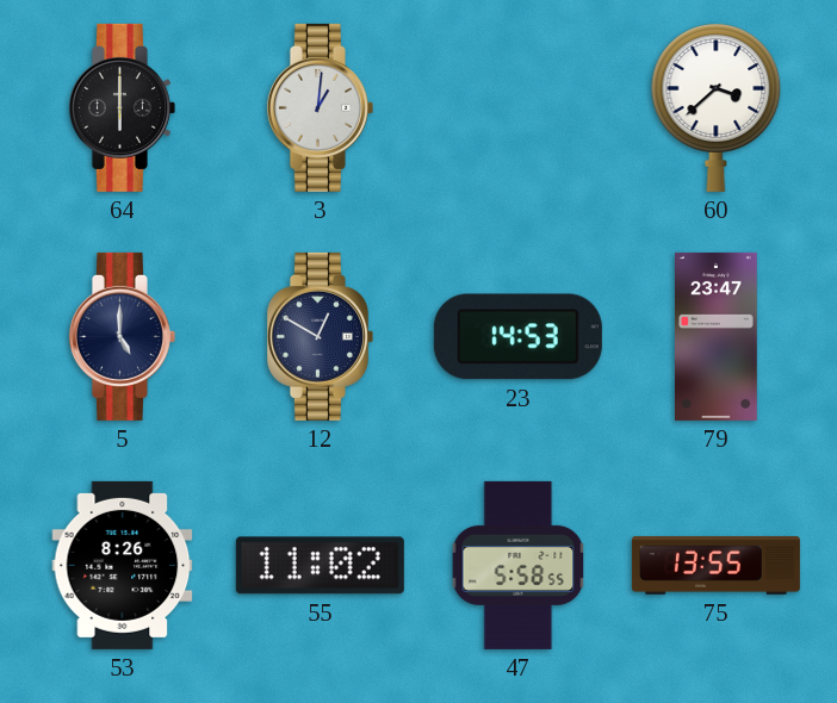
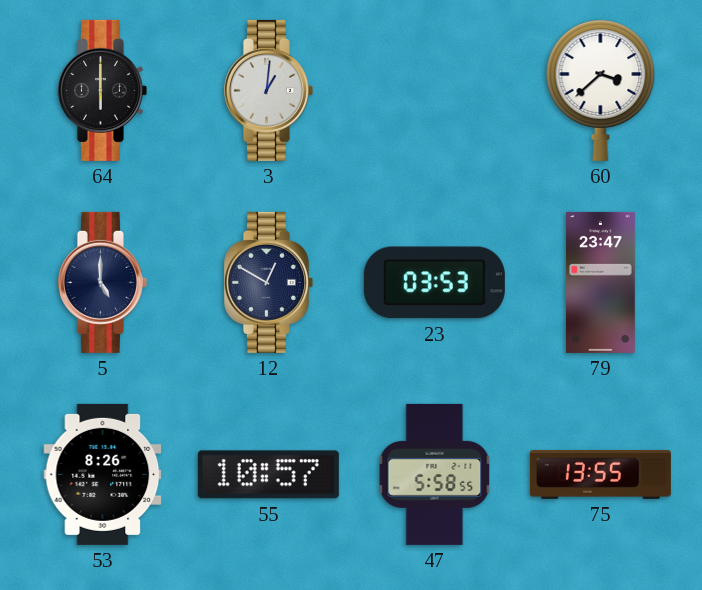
23: 14:53 -> 03:53 (434, 283)
55: 11:02 -> 10:57 (268, 475)
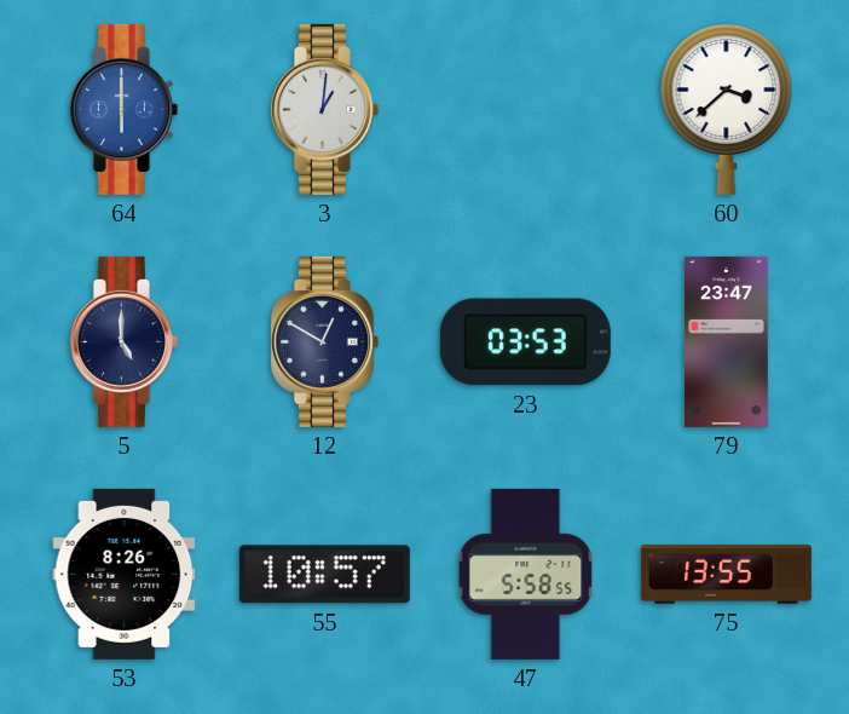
64 dial: black -> blue (123, 109)
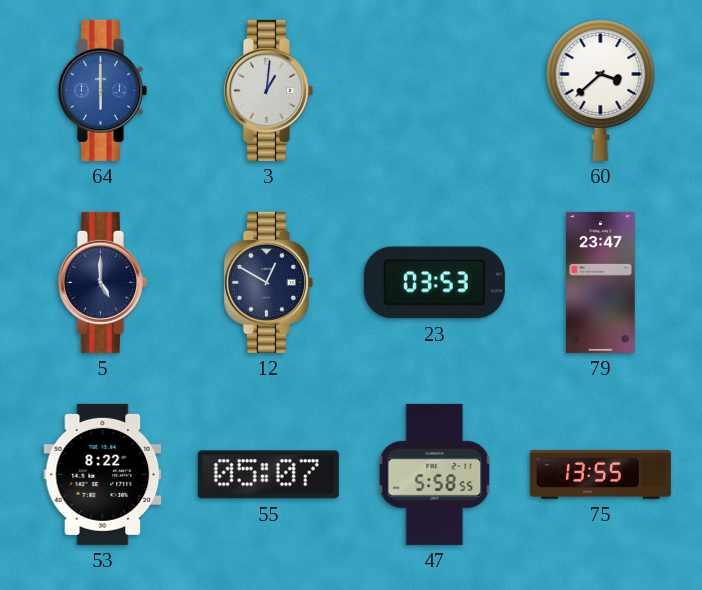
53: 8:26 -> 8:22 (103, 474)
55: 10:57 -> 05:07 (268, 475)
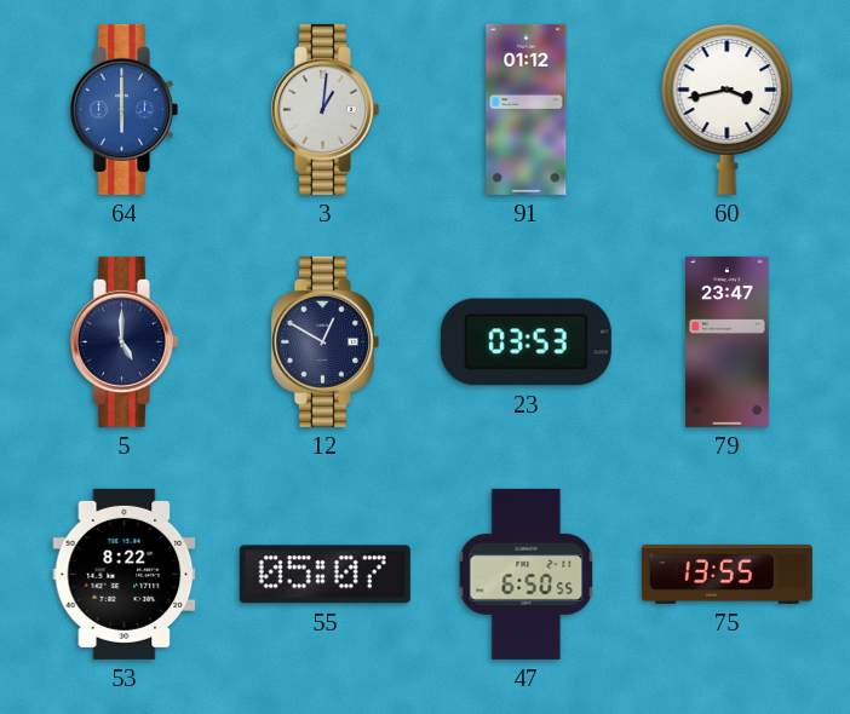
91: none -> 01:12 (527, 109)
60: 3:38 -> 3:43 (728, 109)
47: 5:58 -> 6:50 (527, 574)
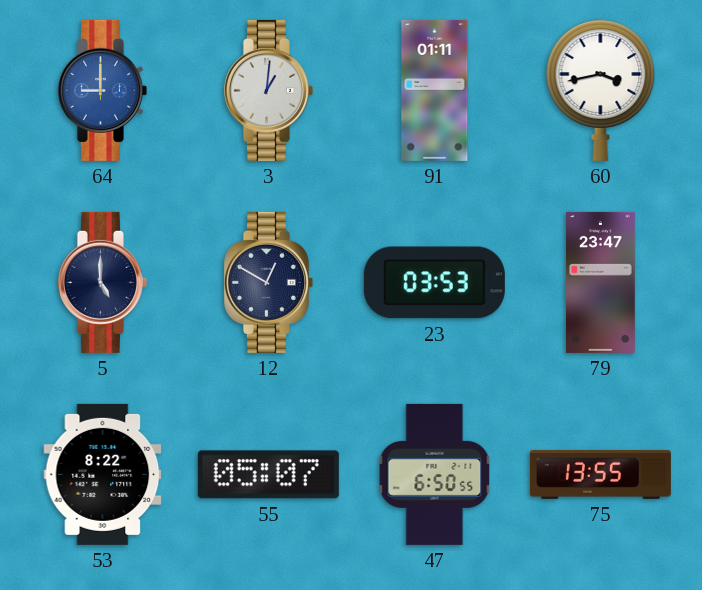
64: 6:00 -> 9:00 (102, 90)
91: 01:12 -> 01:11 (435, 90)
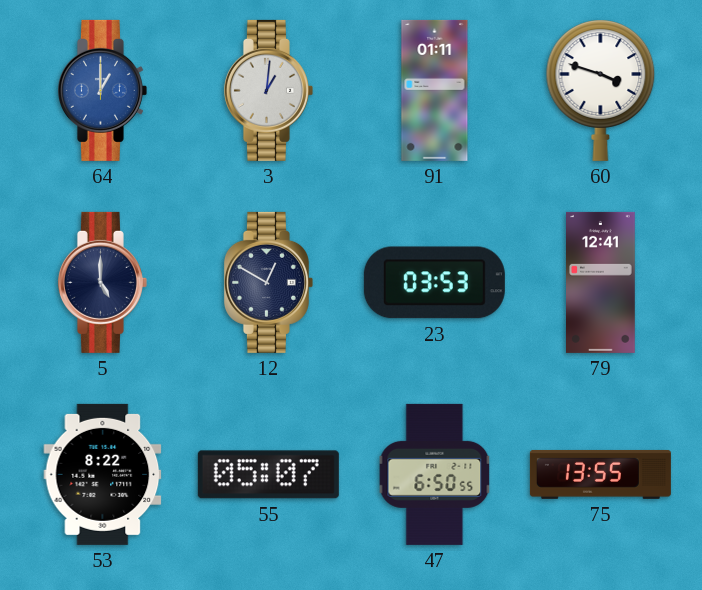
64: 9:00 -> 1:00 (102, 90)
60: 3:43 -> 3:48 (601, 90)
79: 23:47 -> 12:41 (601, 282)
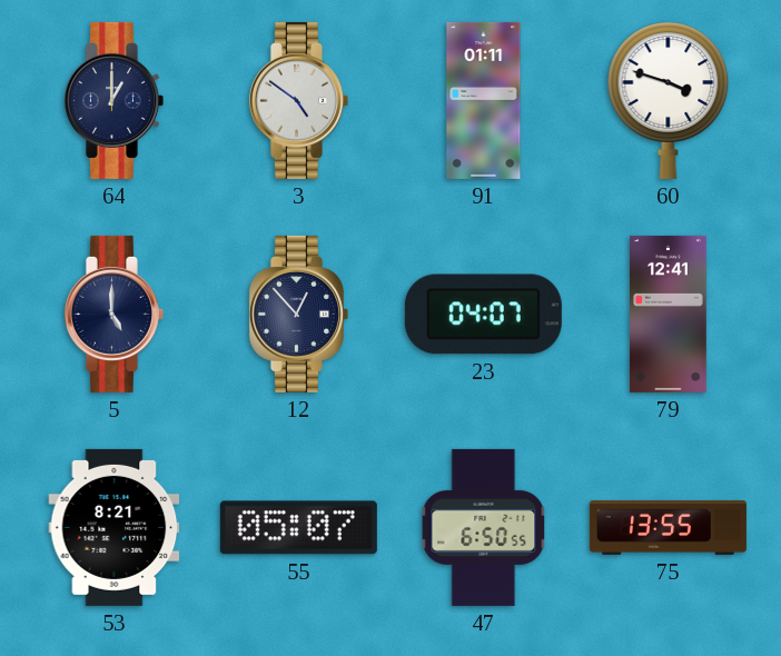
64 dial: blue -> navy (113, 100)
3: 1:01 -> 4:51 (298, 100)
12: 12:50 -> 12:53 (298, 314)
23: 03:53 -> 04:07 (483, 315)
53: 8:22 -> 8:21 (115, 527)
